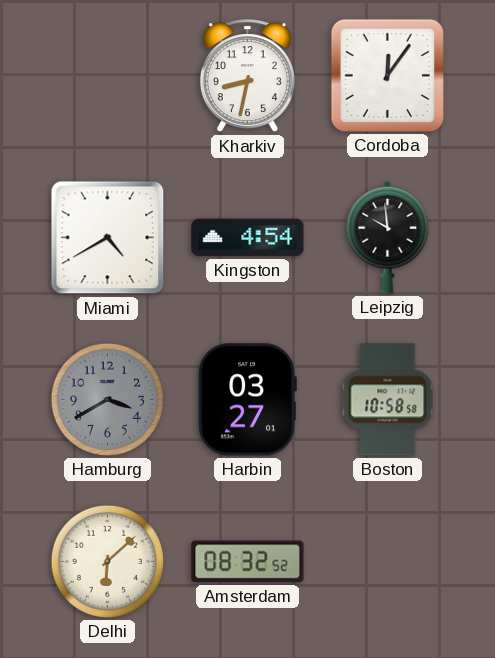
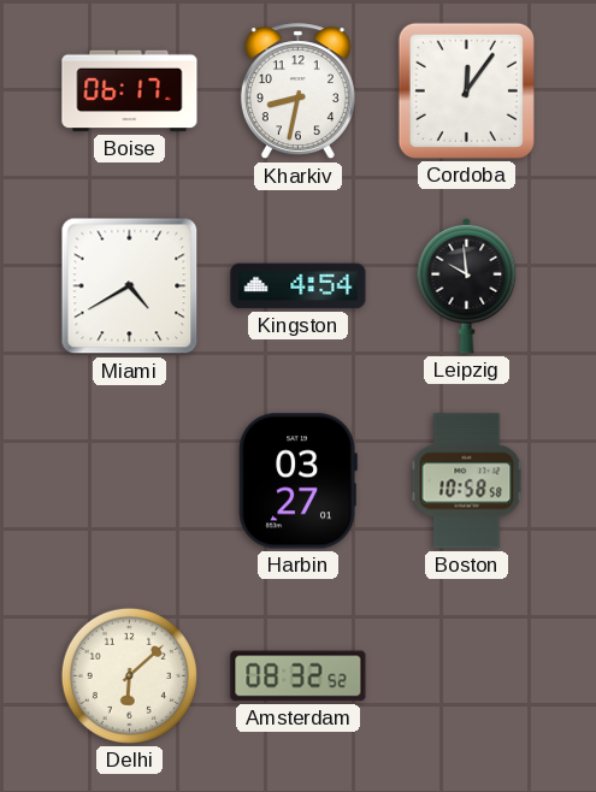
Boise: none -> 06:17 (130, 91)
Hamburg: 3:40 -> none (107, 399)
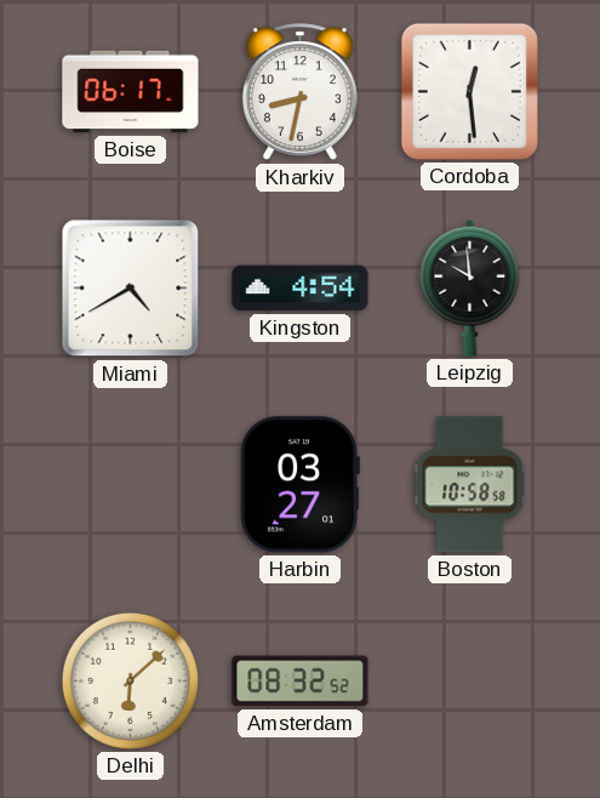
Cordoba: 12:06 -> 12:29 (469, 91)
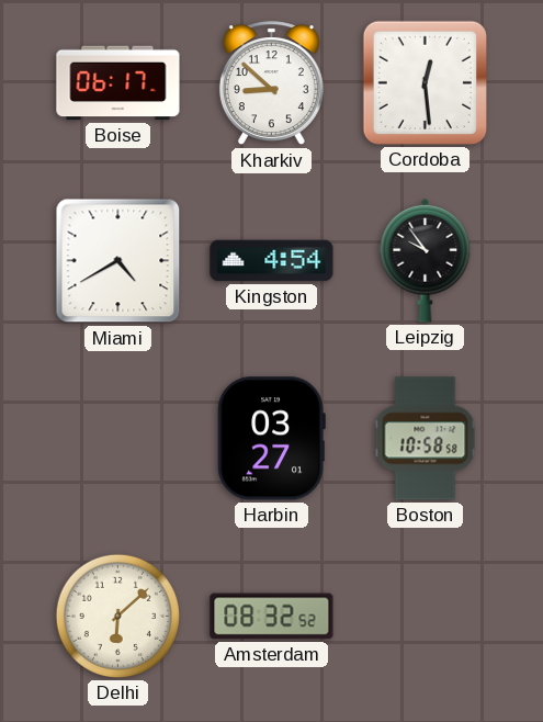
Kharkiv: 8:32 -> 8:52 (271, 83)
Leipzig: 9:59 -> 9:54 (426, 260)
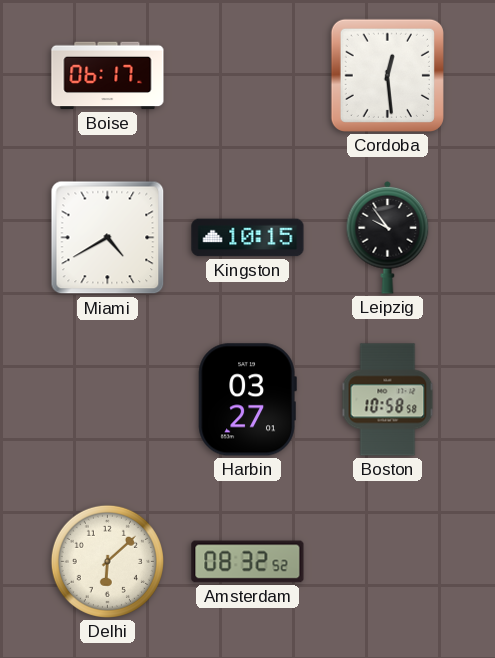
Kharkiv: 8:52 -> none (271, 83)
Kingston: 4:54 -> 10:15 (248, 238)
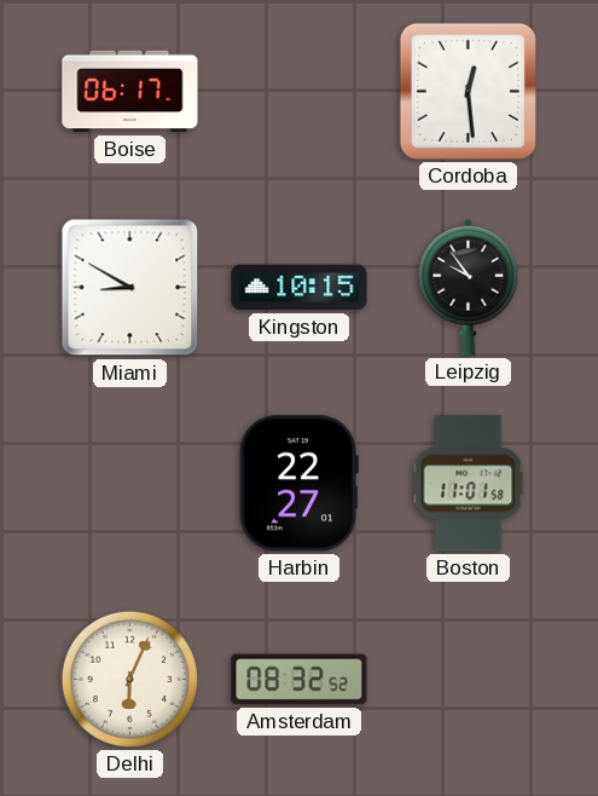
Miami: 4:40 -> 8:50 (130, 288)
Harbin: 03:27 -> 22:27 (298, 484)
Boston: 10:58 -> 11:01 (469, 484)
Delhi: 6:08 -> 6:04 (129, 679)
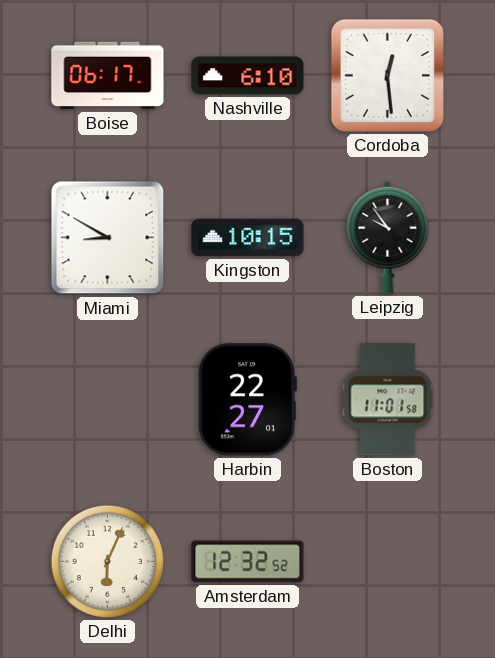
Nashville: none -> 6:10 (248, 76)
Amsterdam: 08:32 -> 12:32 (248, 562)
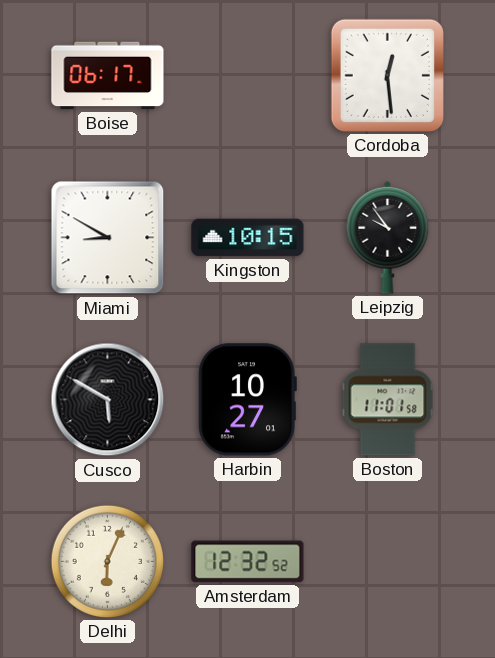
Nashville: 6:10 -> none (248, 76)
Cusco: none -> 5:50 (108, 400)
Harbin: 22:27 -> 10:27 (247, 400)
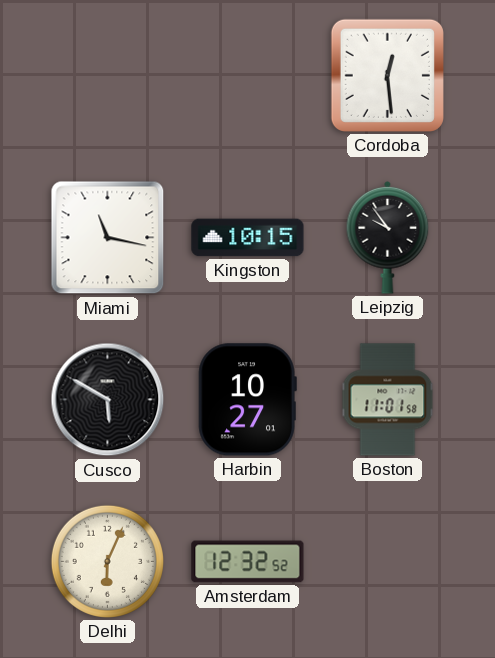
Boise: 06:17 -> none (108, 76)
Miami: 8:50 -> 11:17 (108, 238)
